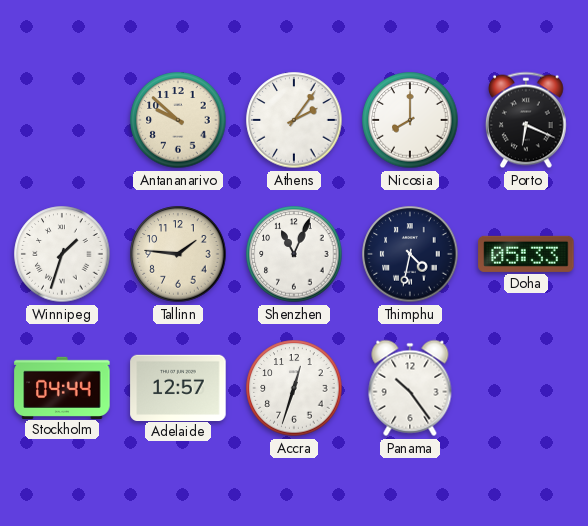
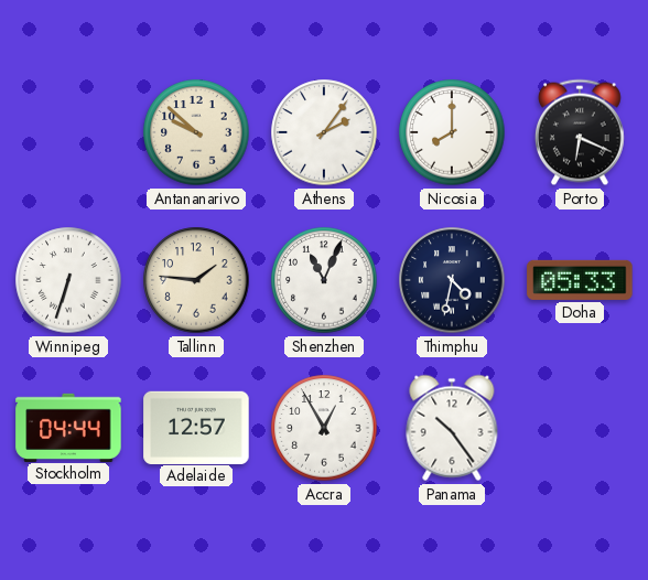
Winnipeg: 1:33 -> 6:33 (68, 280)
Accra: 12:33 -> 12:55 (324, 428)
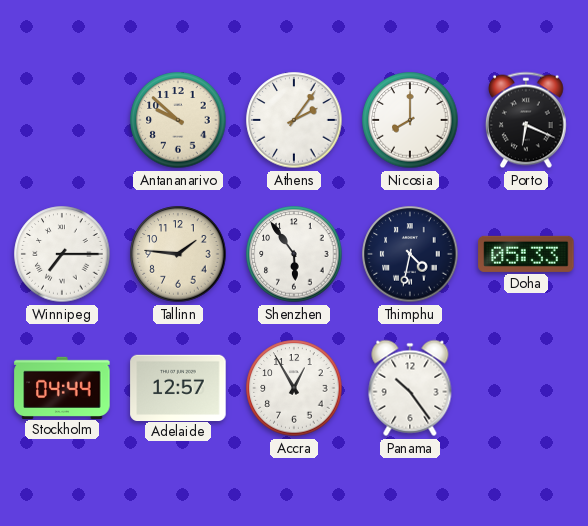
Winnipeg: 6:33 -> 7:15 (62, 254)
Shenzhen: 11:04 -> 5:54 (294, 254)
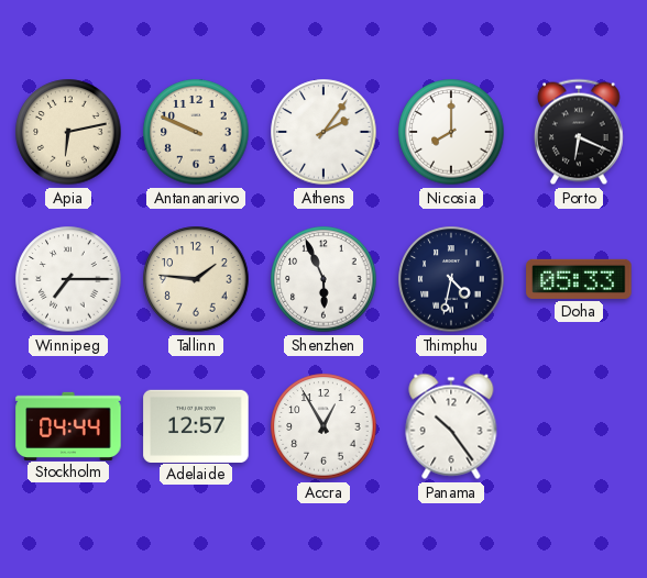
Apia: none -> 6:13 (68, 132)
Antananarivo: 9:52 -> 9:49 (196, 132)
Shenzhen: 5:54 -> 5:56 (323, 279)
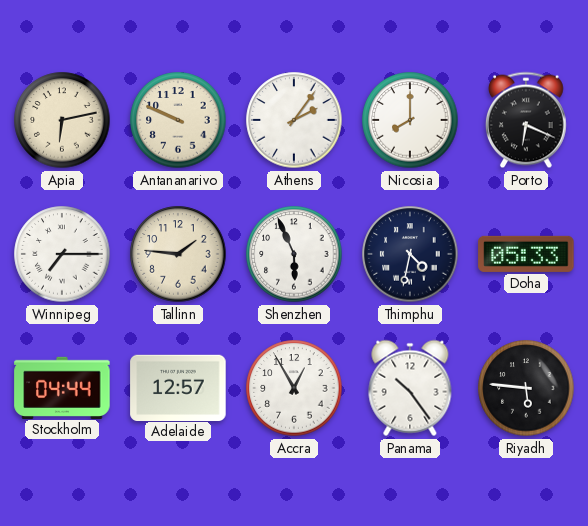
Riyadh: none -> 5:46 (526, 388)
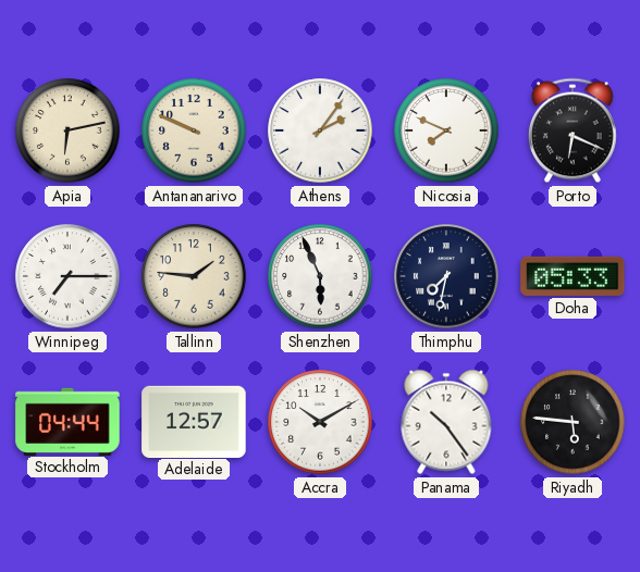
Nicosia: 8:00 -> 7:49 (446, 130)
Thimphu: 4:32 -> 7:32 (446, 276)
Accra: 12:55 -> 10:10 (320, 422)
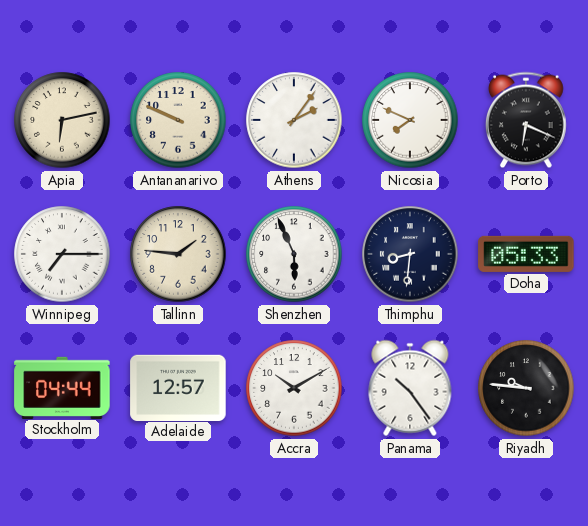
Thimphu: 7:32 -> 8:31 (410, 254)
Riyadh: 5:46 -> 9:46 (526, 388)
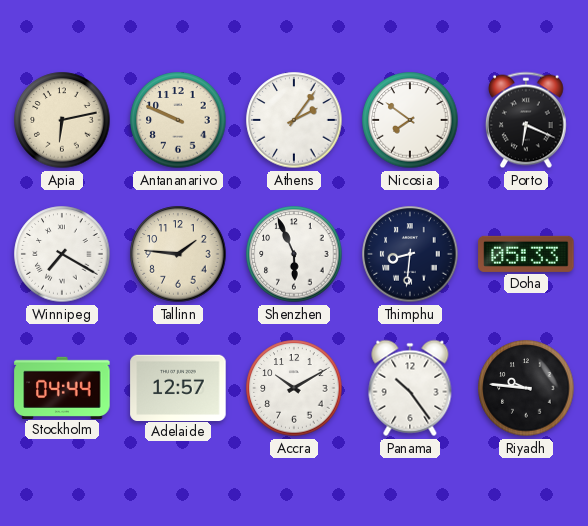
Nicosia: 7:49 -> 7:51 (410, 120)
Winnipeg: 7:15 -> 7:20 (62, 254)
